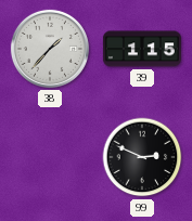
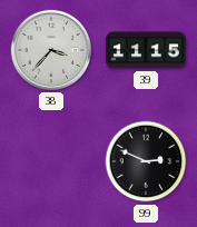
38: 1:37 -> 3:37 (51, 50)
39: 1:15 -> 11:15 (146, 50)
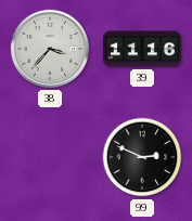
39: 11:15 -> 11:16 (142, 49)
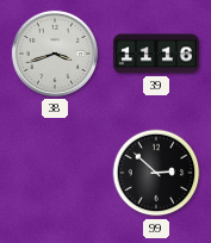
38: 3:37 -> 3:42 (55, 54)
99: 2:49 -> 2:52 (156, 173)
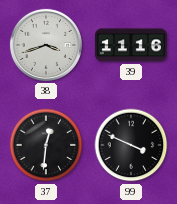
37: none -> 12:31 (46, 145)
99: 2:52 -> 3:49 (131, 145)
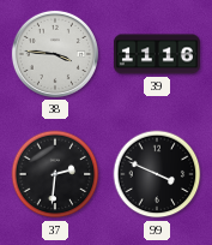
38: 3:42 -> 3:46 (55, 54)
37: 12:31 -> 2:31 (55, 174)
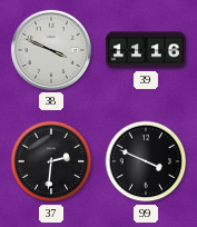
38: 3:46 -> 3:49 (51, 50)
